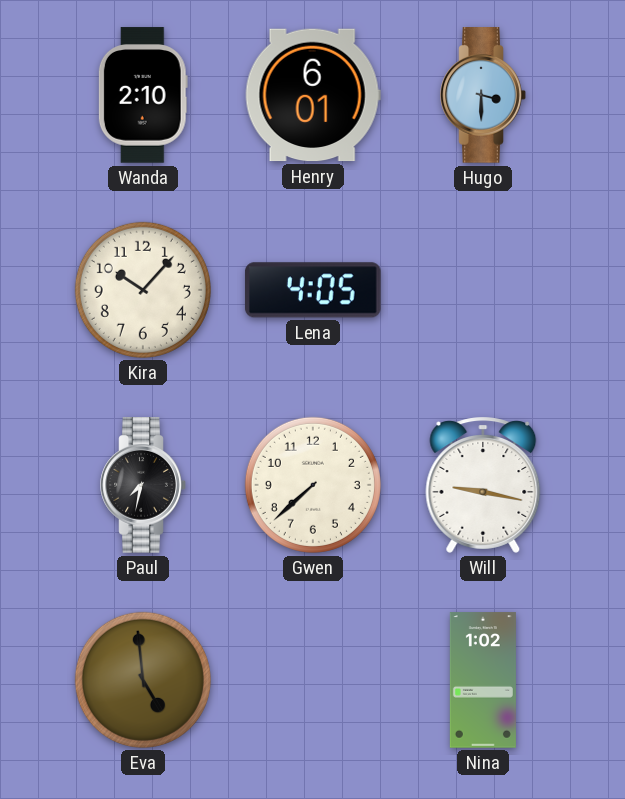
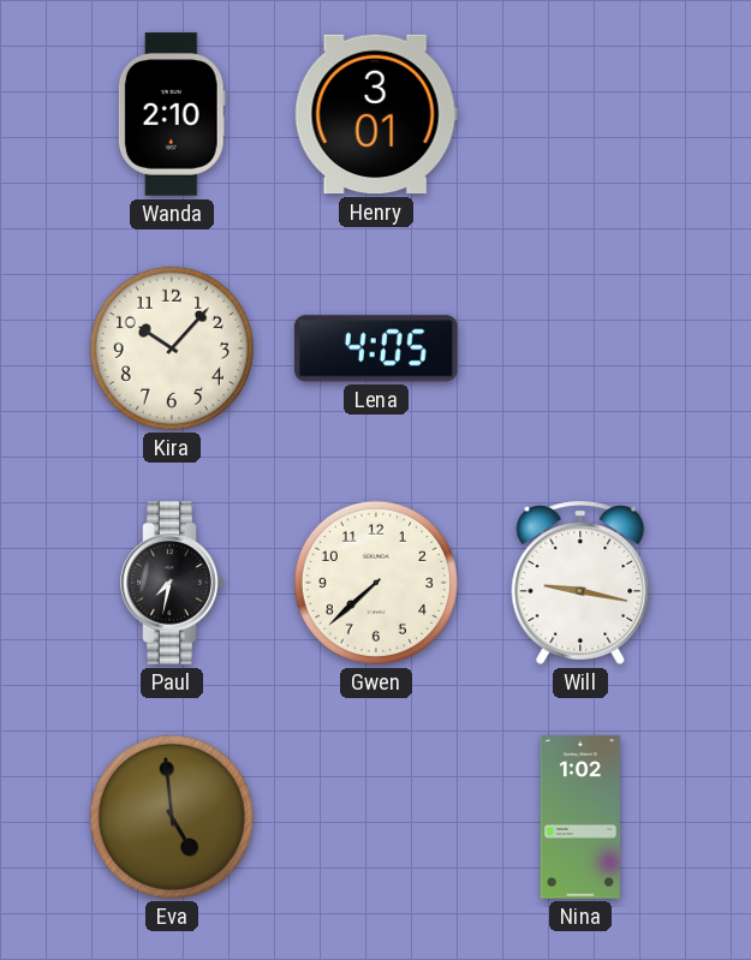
Henry: 6:01 -> 3:01 (376, 114)
Hugo: 3:30 -> none (483, 95)
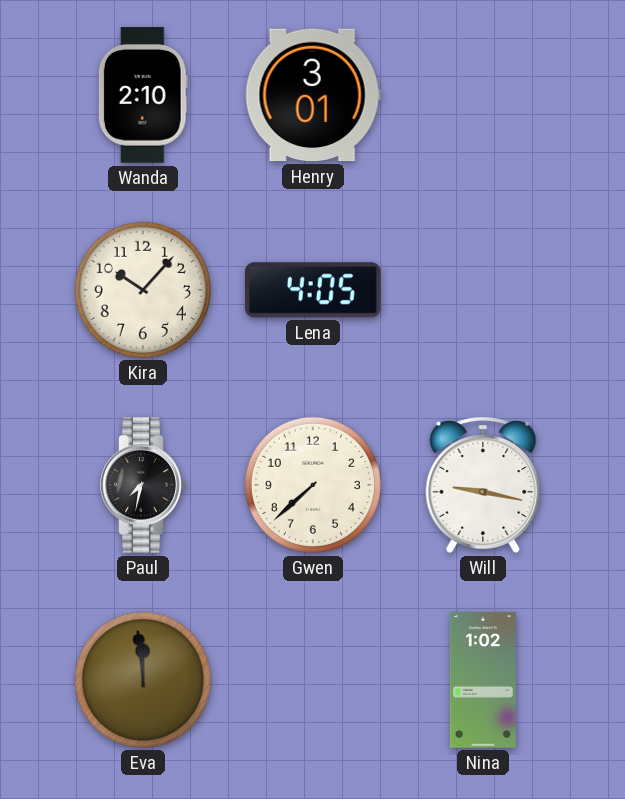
Eva: 4:59 -> 11:59 (143, 680)
